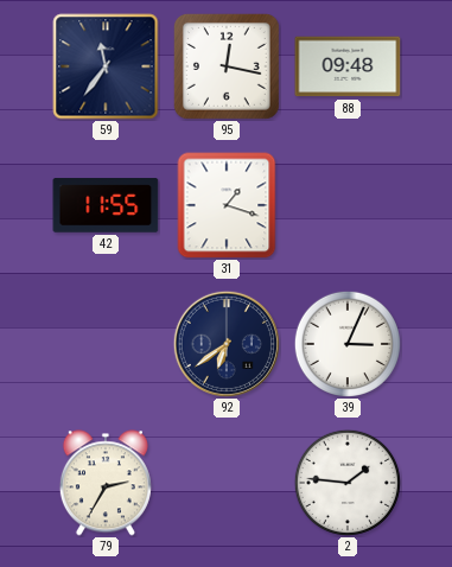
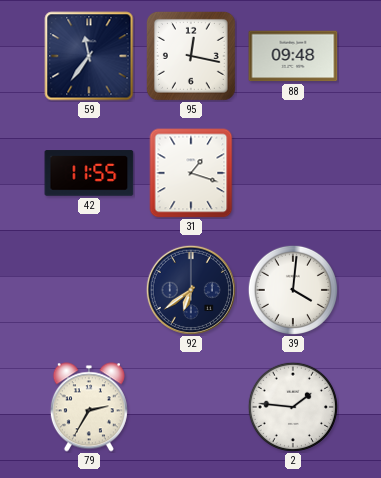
39: 3:04 -> 4:01 (292, 289)
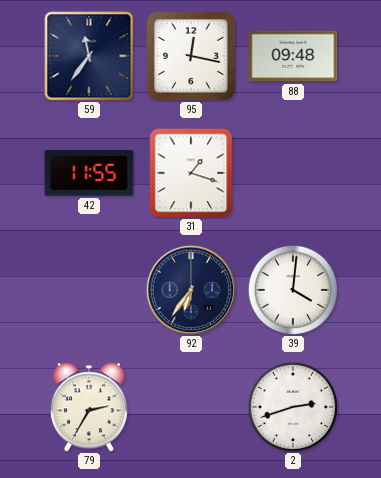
92: 6:39 -> 6:36 (191, 290)
2: 1:46 -> 2:42 (292, 406)
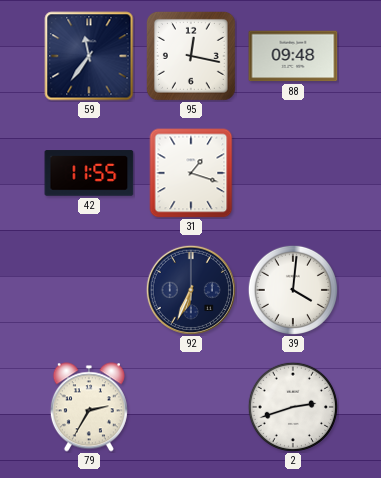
92: 6:36 -> 6:34 (191, 290)
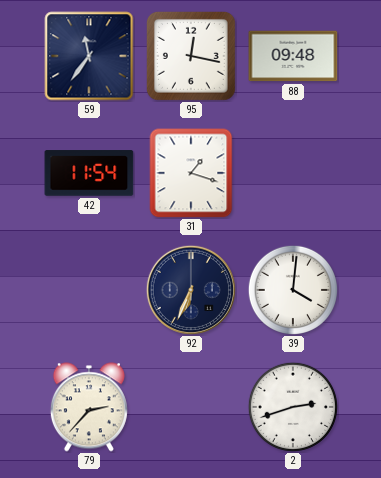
42: 11:55 -> 11:54 (89, 173)
79: 2:35 -> 2:37 (89, 407)
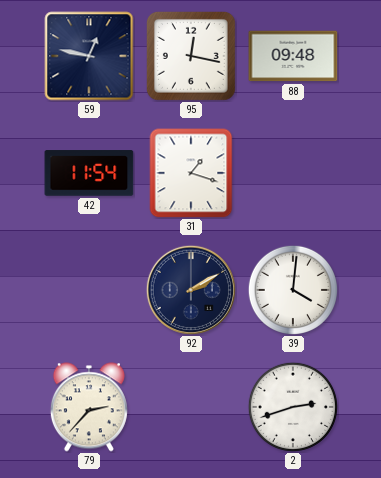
59: 11:36 -> 12:47 (89, 56)
92: 6:34 -> 2:10 (191, 290)
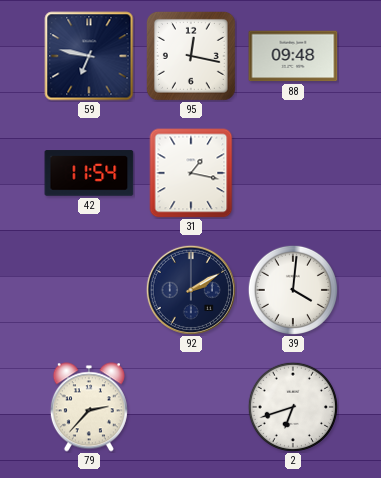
59: 12:47 -> 6:47 (89, 56)
31: 1:18 -> 1:17 (191, 173)
2: 2:42 -> 6:42 (292, 406)
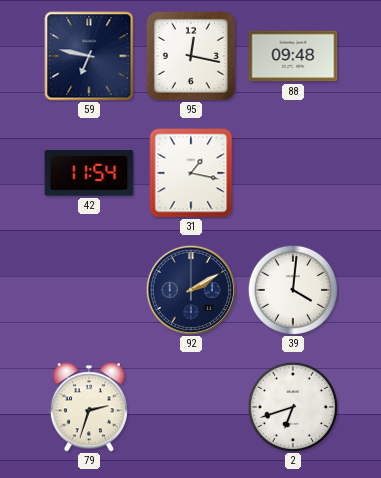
79: 2:37 -> 2:33 (89, 407)
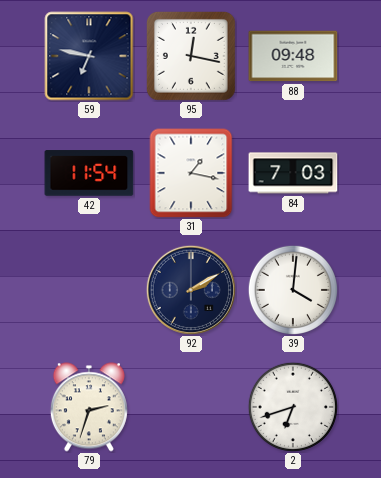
84: none -> 7:03 (293, 173)
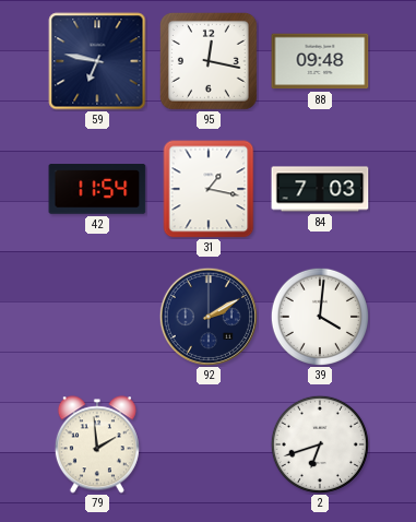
79: 2:33 -> 1:59 (97, 444)
